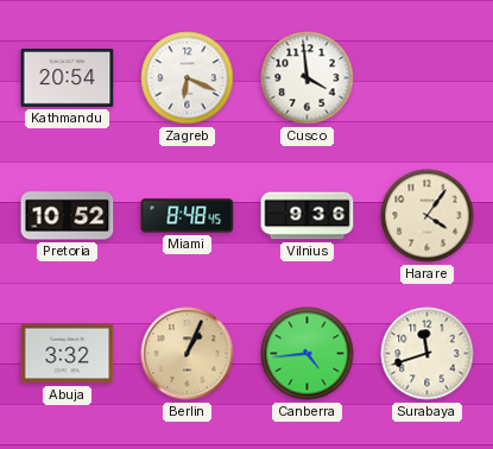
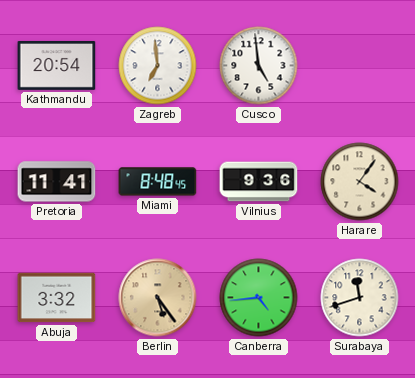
Zagreb: 6:19 -> 6:59 (158, 66)
Cusco: 3:59 -> 4:59 (259, 66)
Pretoria: 10:52 -> 11:41 (57, 182)
Berlin: 1:04 -> 5:24 (158, 298)
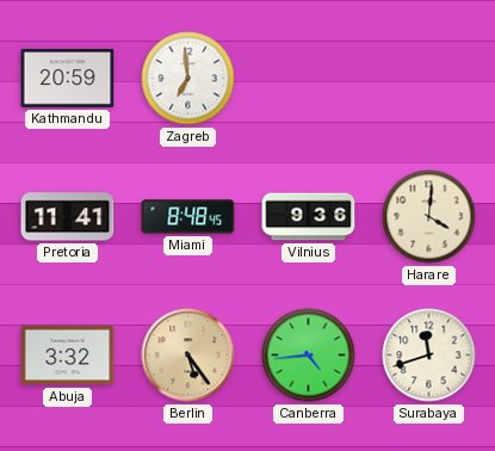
Kathmandu: 20:54 -> 20:59 (68, 78)
Cusco: 4:59 -> none (259, 66)
Harare: 4:06 -> 4:01 (429, 217)
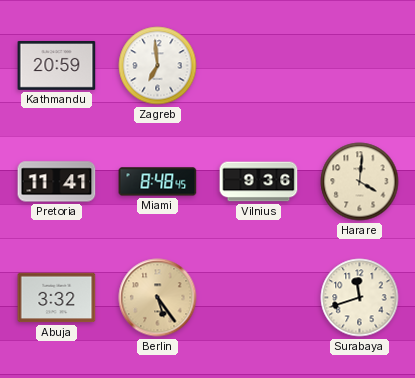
Canberra: 4:44 -> none (309, 356)
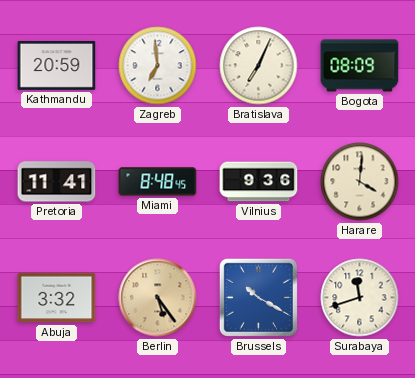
Bratislava: none -> 7:04 (259, 66)
Bogota: none -> 08:09 (360, 66)
Brussels: none -> 10:20 (258, 297)
